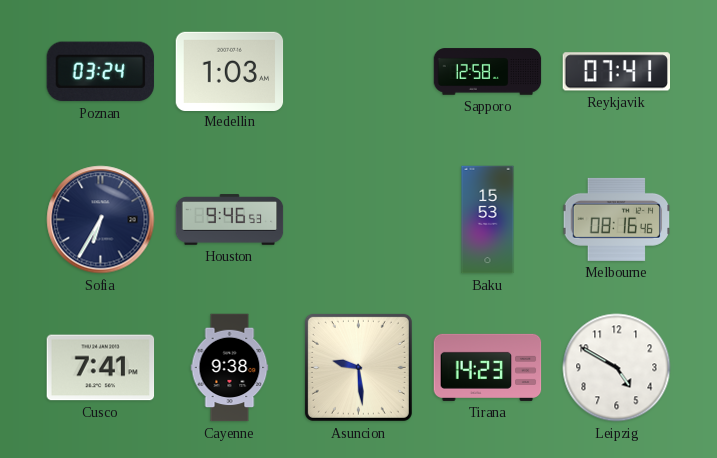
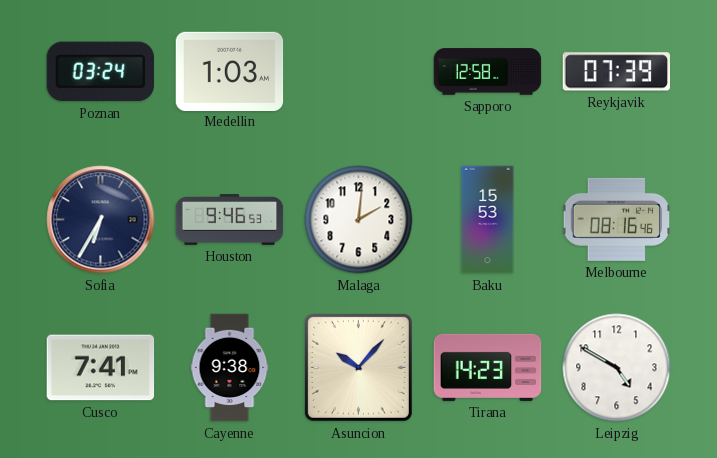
Reykjavik: 07:41 -> 07:39 (616, 72)
Malaga: none -> 2:01 (359, 220)
Asuncion: 9:29 -> 10:07 (358, 367)
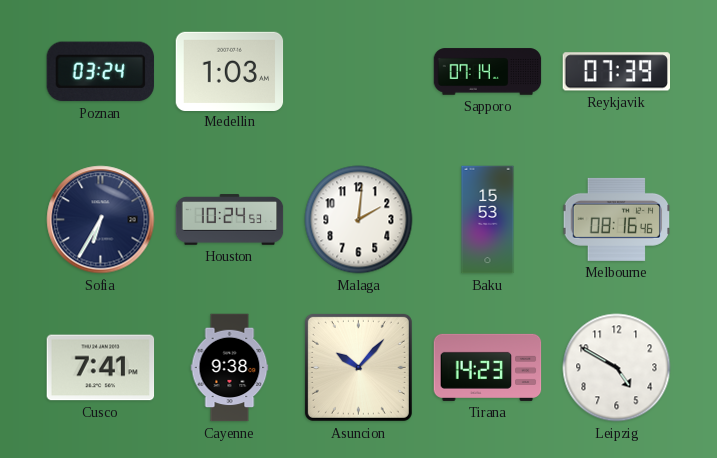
Sapporo: 12:58 -> 07:14 (488, 72)
Houston: 9:46 -> 10:24 (230, 220)
